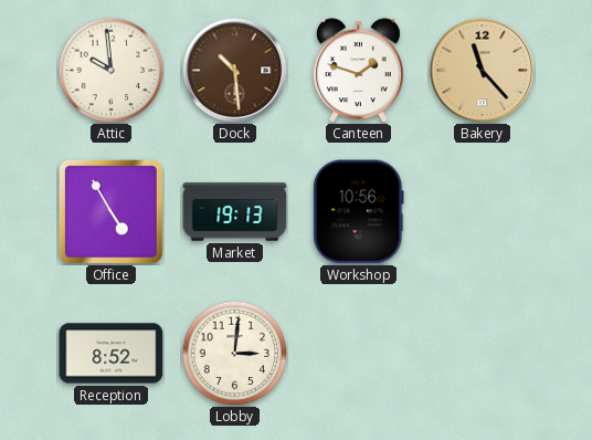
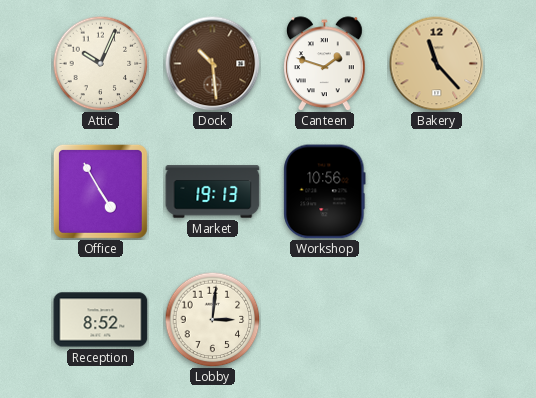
Attic: 9:59 -> 10:04 (100, 63)
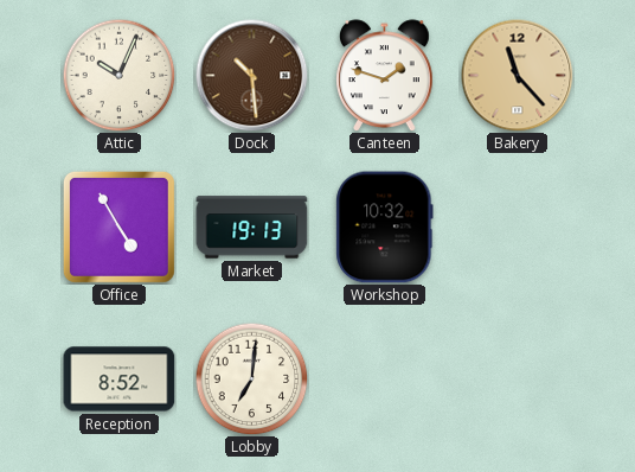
Workshop: 10:56 -> 10:32 (385, 228)
Lobby: 3:01 -> 7:01 (251, 378)
